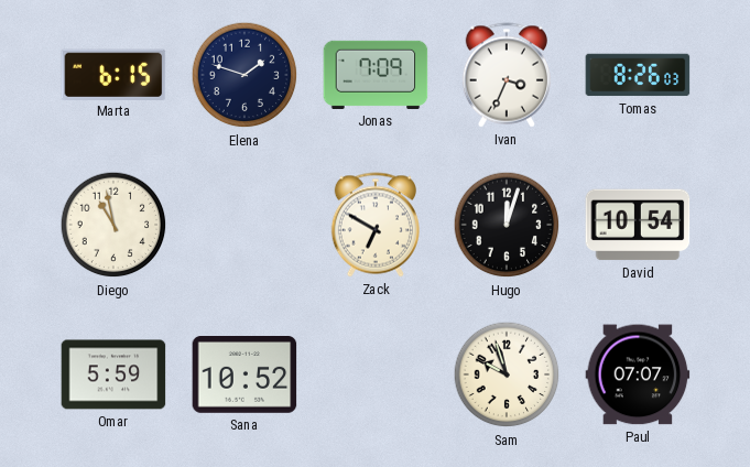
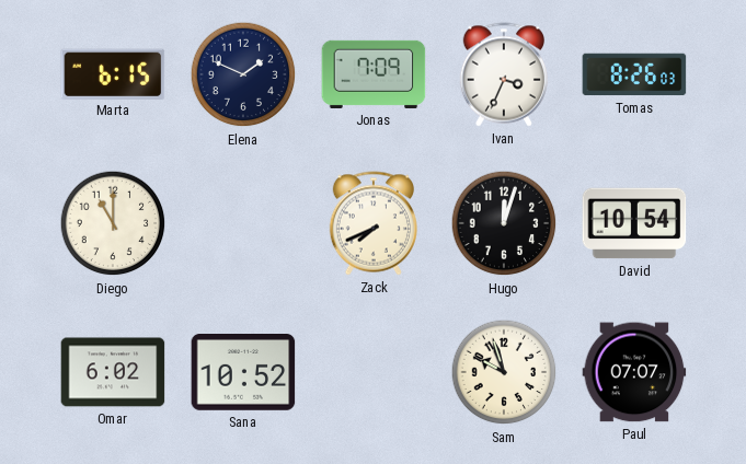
Elena: 1:48 -> 1:49 (243, 74)
Diego: 10:58 -> 11:00 (113, 223)
Zack: 6:50 -> 7:41 (374, 223)
Omar: 5:59 -> 6:02 (113, 372)
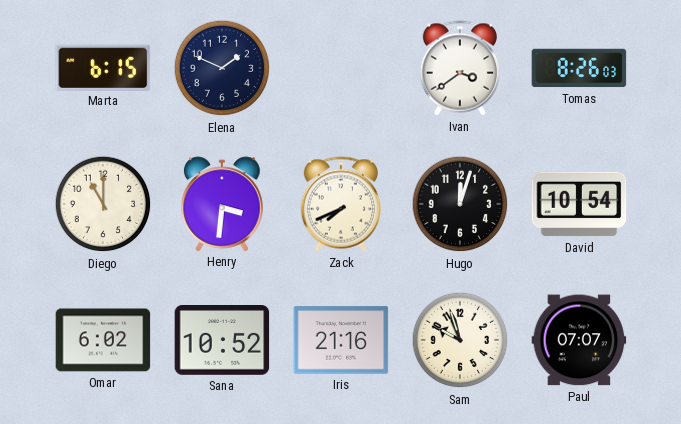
Jonas: 7:09 -> none (374, 74)
Ivan: 3:34 -> 3:39 (460, 68)
Henry: none -> 3:31 (223, 204)
Iris: none -> 21:16 (341, 340)
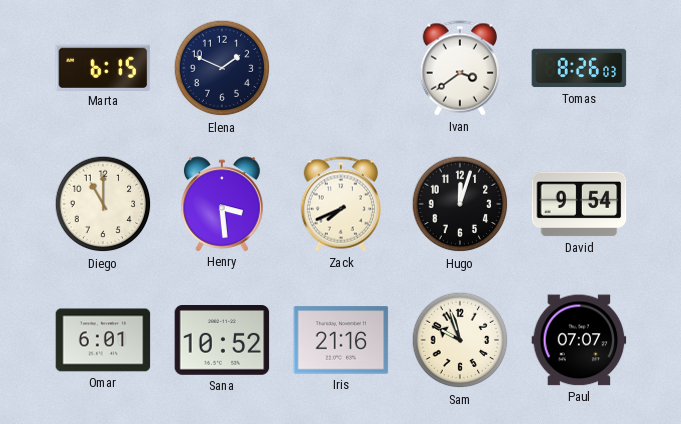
Henry: 3:31 -> 3:29 (223, 204)
David: 10:54 -> 9:54 (579, 204)
Omar: 6:02 -> 6:01 (103, 340)
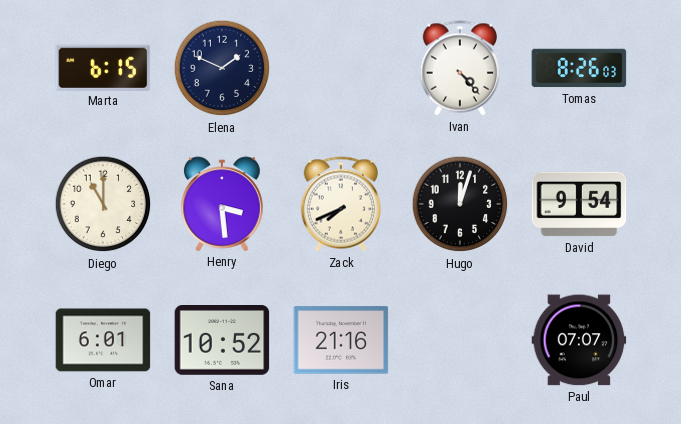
Ivan: 3:39 -> 4:23 (460, 68)
Sam: 9:57 -> none (460, 340)
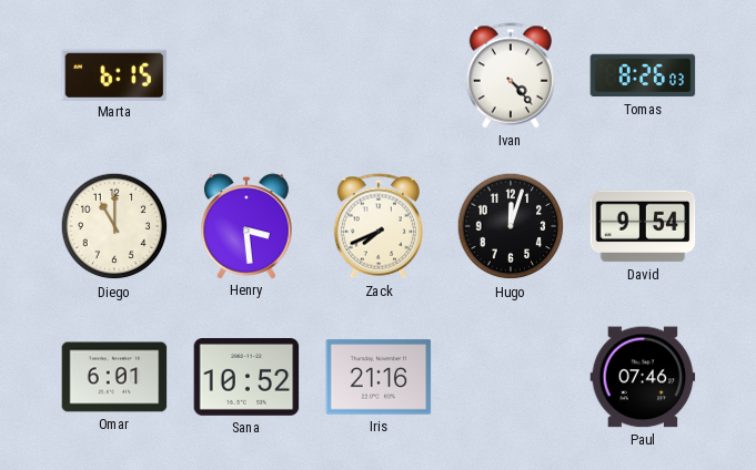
Elena: 1:49 -> none (222, 68)
Paul: 07:07 -> 07:46 (643, 377)
